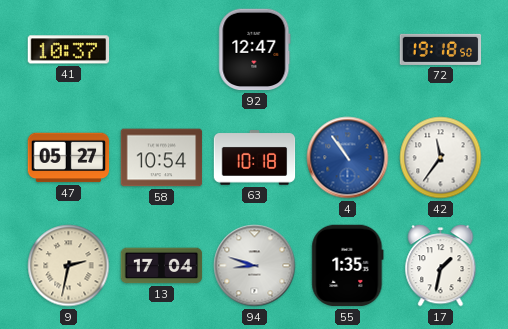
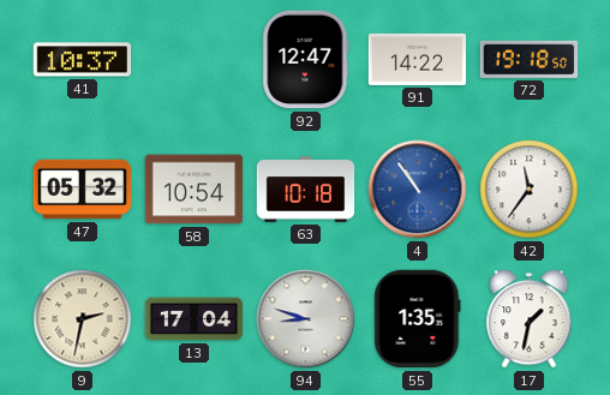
91: none -> 14:22 (418, 59)
47: 05:27 -> 05:32 (83, 190)
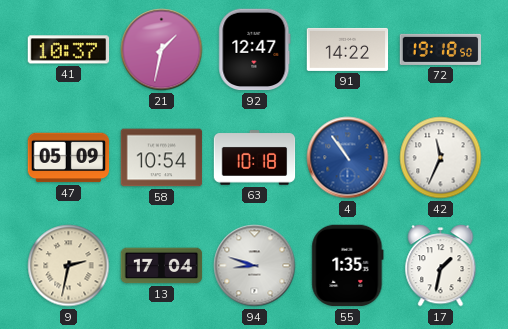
21: none -> 1:32 (162, 50)
47: 05:32 -> 05:09 (69, 158)
42: 11:36 -> 11:34 (441, 158)
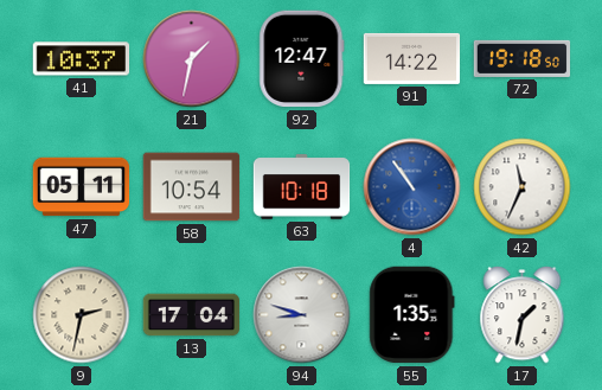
47: 05:09 -> 05:11 (82, 187)
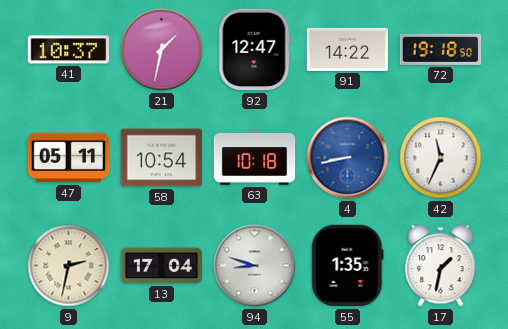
4: 10:54 -> 8:43 (348, 158)
